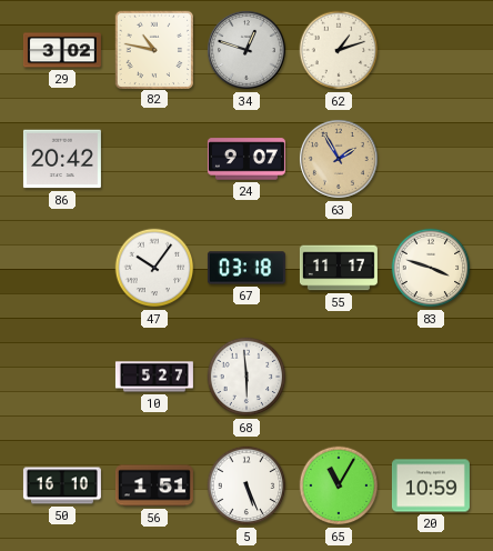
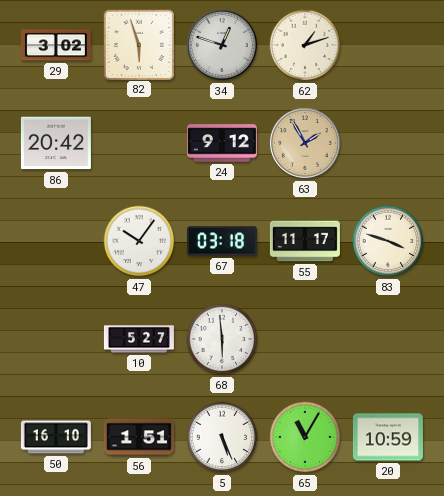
82: 10:47 -> 5:57 (138, 44)
24: 9:07 -> 9:12 (222, 143)
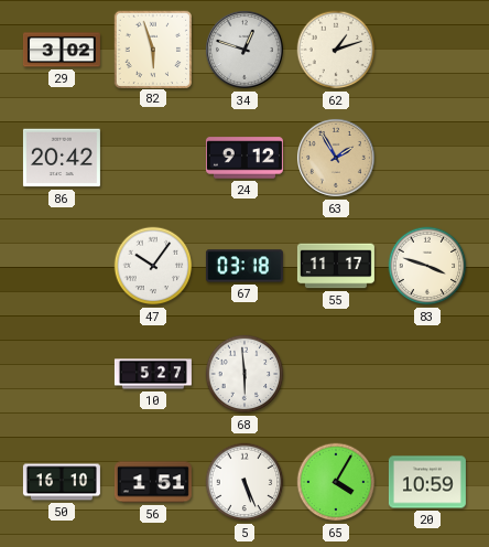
65: 11:05 -> 4:05 (336, 482)
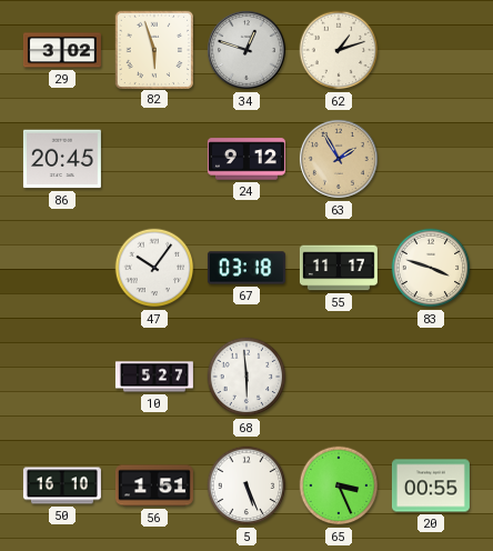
86: 20:42 -> 20:45 (62, 159)
65: 4:05 -> 3:26 (339, 485)
20: 10:59 -> 00:55 (431, 485)
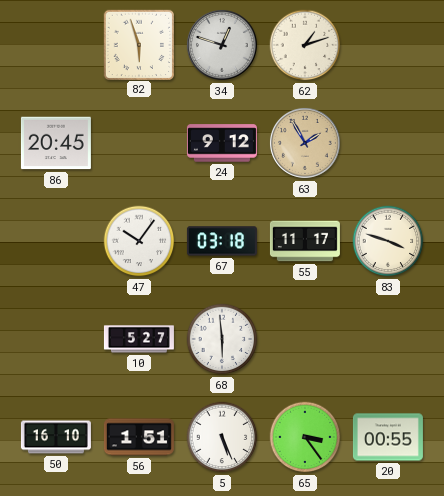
29: 3:02 -> none (62, 50)
65: 3:26 -> 3:24 (305, 437)
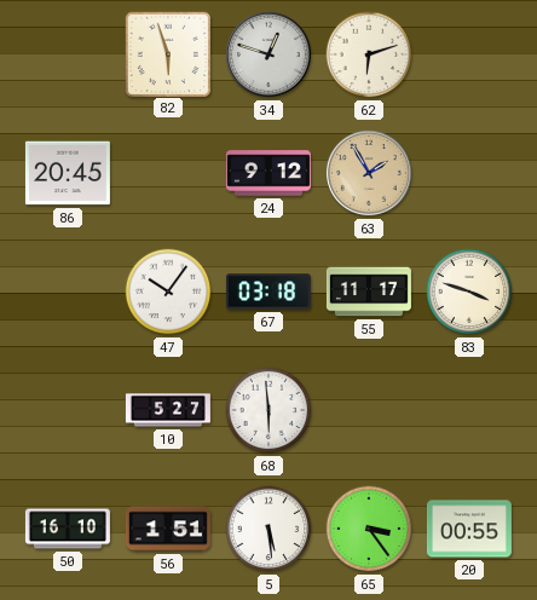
62: 1:12 -> 6:12 (369, 54)
5: 5:26 -> 5:29 (268, 529)
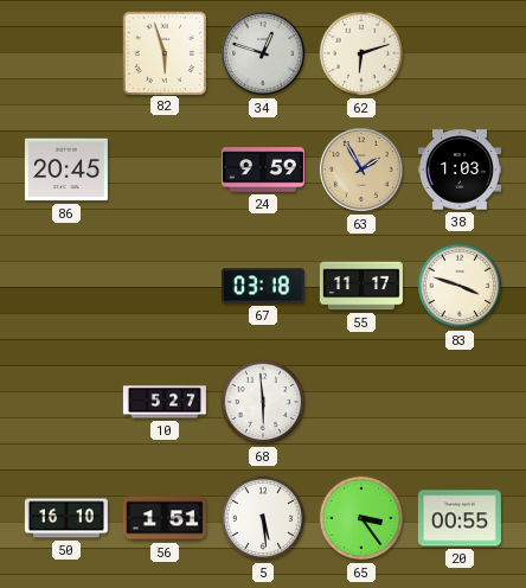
24: 9:12 -> 9:59 (263, 170)
38: none -> 1:03 (460, 170)
47: 10:06 -> none (168, 292)
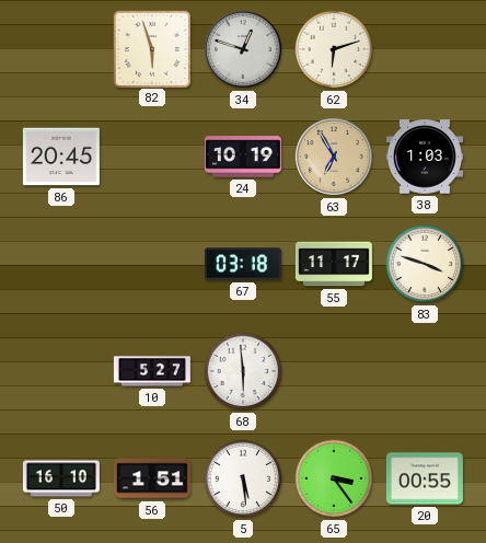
24: 9:59 -> 10:19 (243, 157)
63: 1:55 -> 6:55 (334, 157)
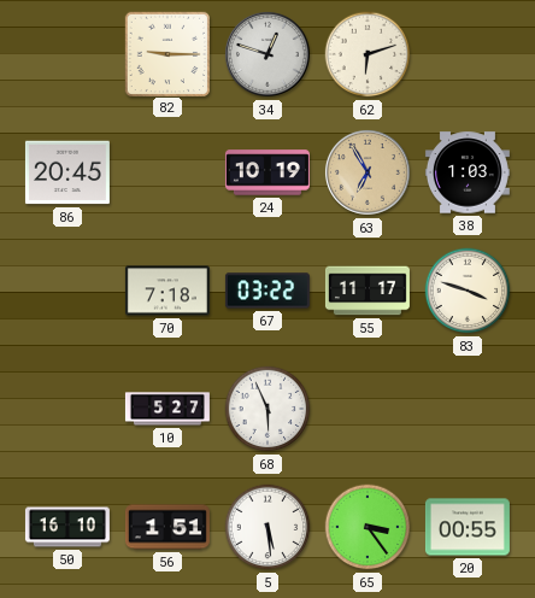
82: 5:57 -> 9:15 (166, 53)
70: none -> 7:18 (167, 291)
67: 03:18 -> 03:22 (267, 291)
68: 5:59 -> 5:56 (267, 409)
